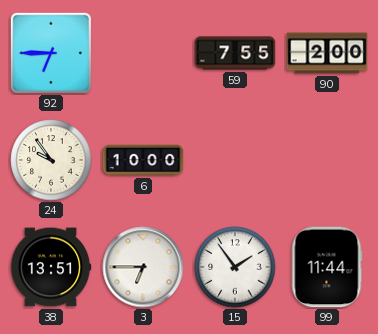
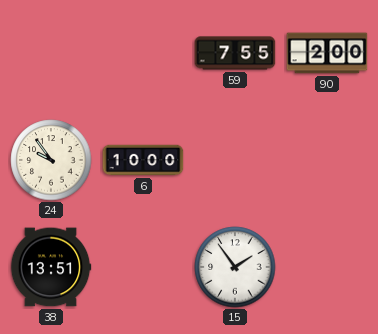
92: 6:45 -> none (51, 53)
3: 6:45 -> none (143, 267)
99: 11:44 -> none (327, 267)
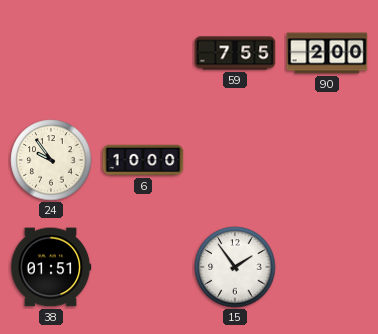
38: 13:51 -> 01:51 (51, 267)
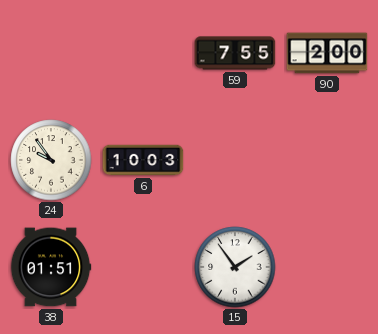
6: 10:00 -> 10:03 (143, 160)
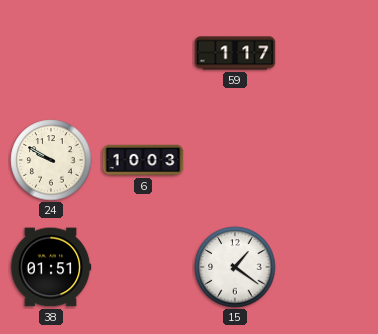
59: 7:55 -> 1:17 (235, 53)
90: 2:00 -> none (327, 53)
24: 9:54 -> 9:50 (51, 160)
15: 1:54 -> 1:21 (235, 267)
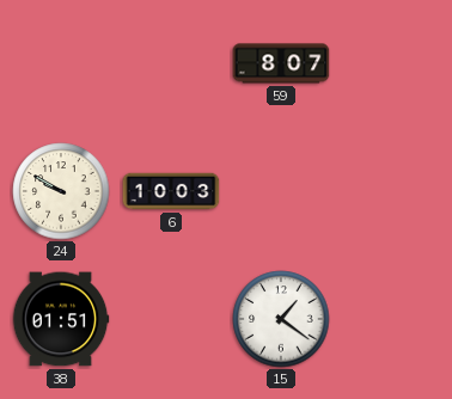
59: 1:17 -> 8:07 (281, 63)
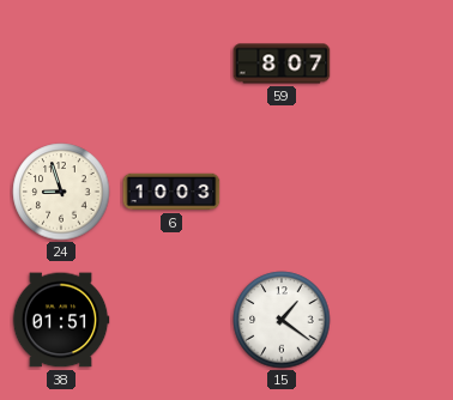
24: 9:50 -> 8:57 (61, 192)
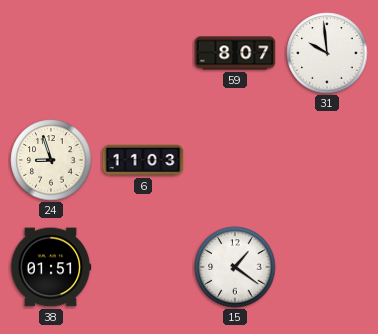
31: none -> 9:59 (327, 53)
6: 10:03 -> 11:03 (143, 160)
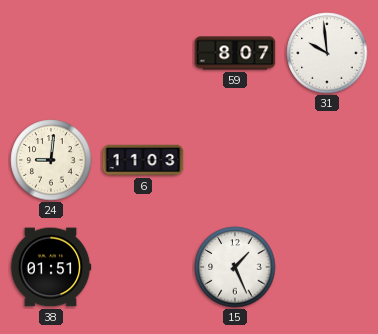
24: 8:57 -> 9:01 (51, 160)
15: 1:21 -> 1:26 (235, 267)
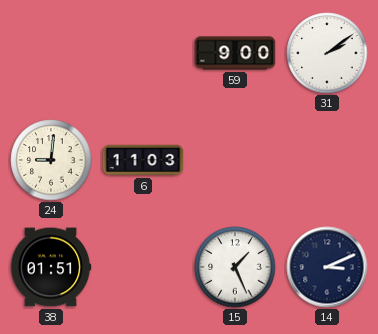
59: 8:07 -> 9:00 (235, 53)
31: 9:59 -> 2:09 (327, 53)
14: none -> 3:11 (327, 267)
